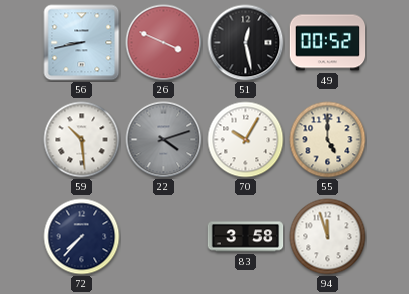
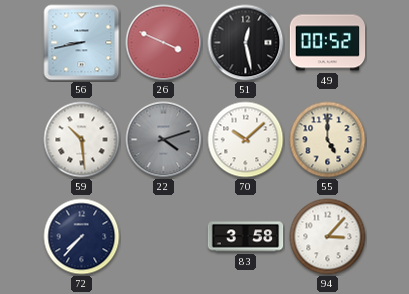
70: 10:05 -> 10:08 (246, 140)
94: 11:57 -> 3:07 (328, 237)
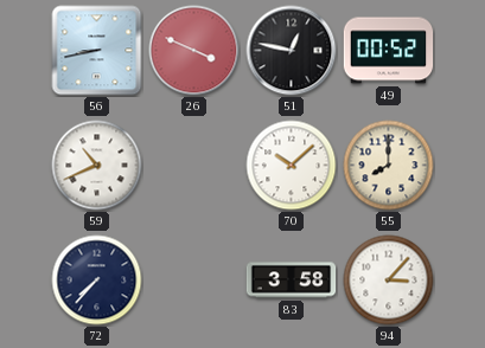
51: 12:28 -> 12:47 (292, 51)
59: 10:29 -> 10:41 (97, 166)
22: 4:12 -> none (164, 140)
55: 5:00 -> 8:00 (389, 166)
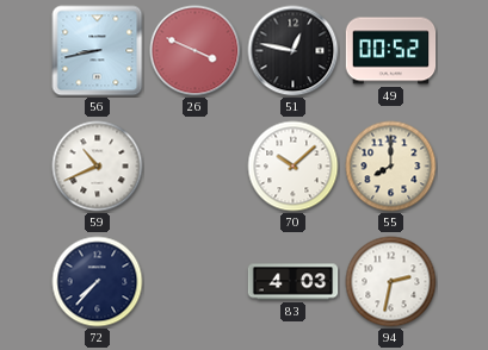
83: 3:58 -> 4:03 (294, 282)
94: 3:07 -> 2:32 (391, 282)
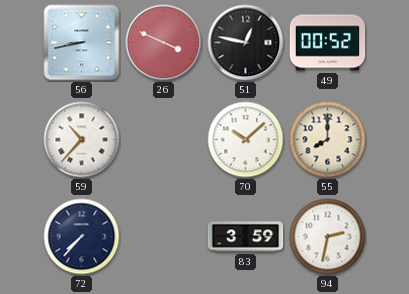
59: 10:41 -> 10:37 (82, 140)
83: 4:03 -> 3:59 (246, 237)
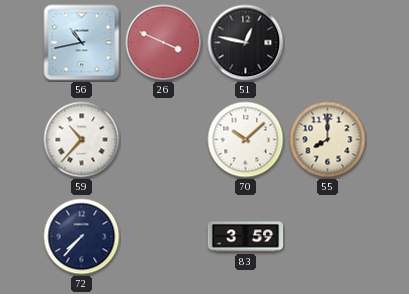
56: 8:43 -> 10:43 (82, 43)
49: 00:52 -> none (328, 43)
94: 2:32 -> none (328, 237)
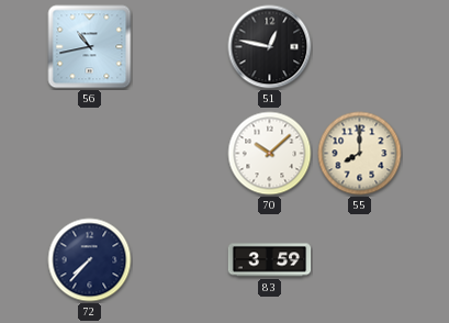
26: 3:49 -> none (164, 43)
59: 10:37 -> none (82, 140)
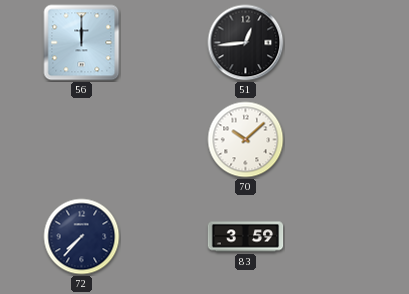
56: 10:43 -> 12:00 (82, 43)
51: 12:47 -> 12:44 (246, 43)
55: 8:00 -> none (360, 154)
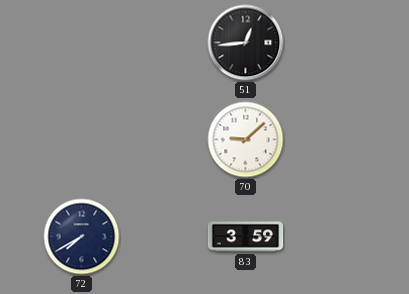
56: 12:00 -> none (82, 43)
70: 10:08 -> 9:08 (246, 140)
72: 7:37 -> 7:40 (82, 237)
